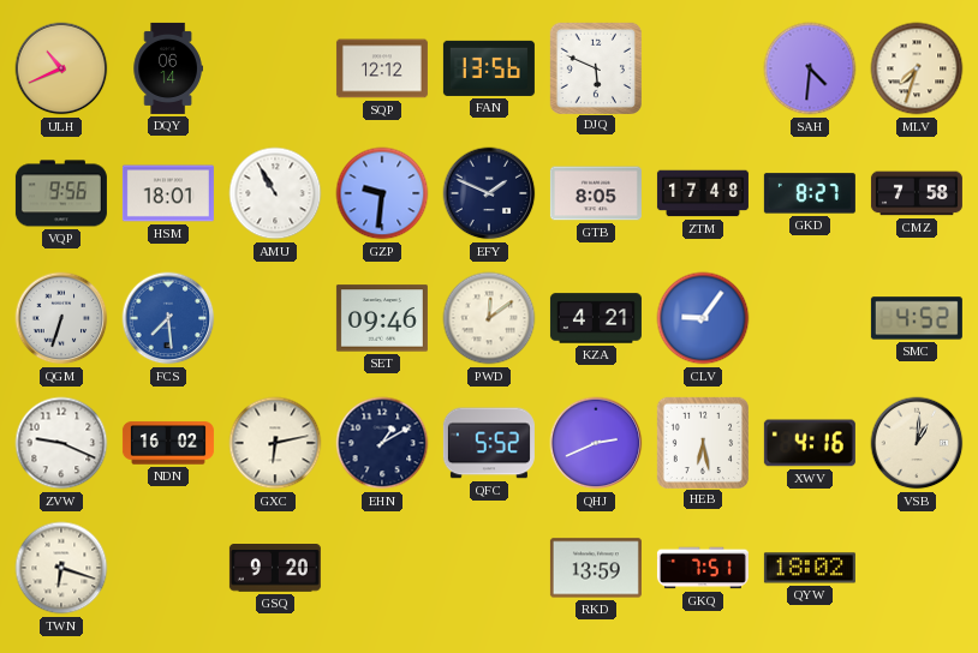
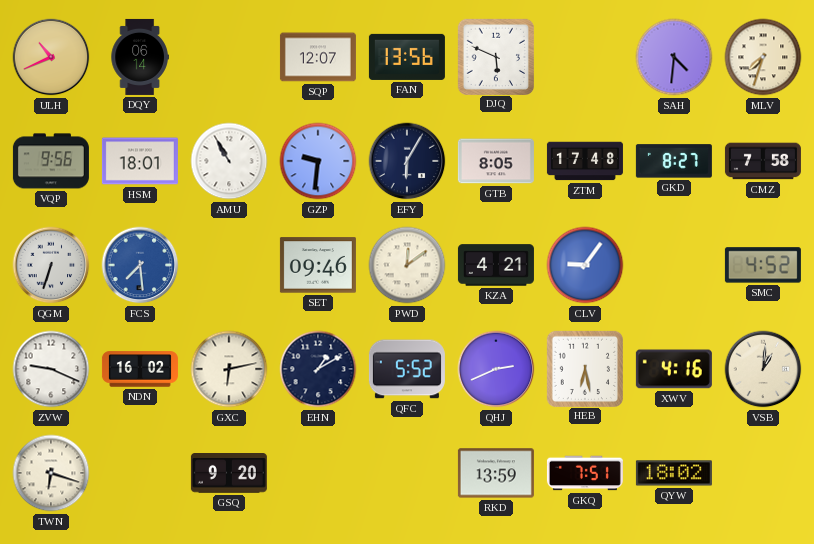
SQP: 12:12 -> 12:07 (318, 57)
EFY: 1:49 -> 6:05 (407, 161)
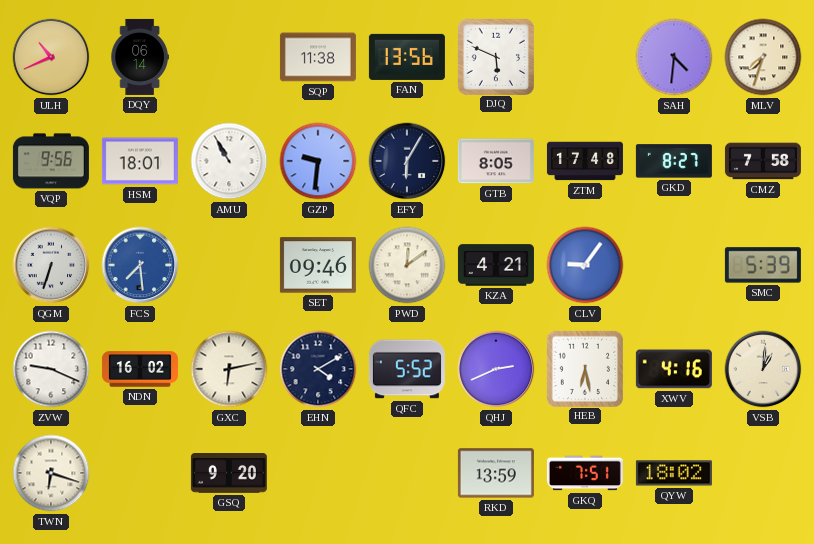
SQP: 12:07 -> 11:38 (318, 57)
SMC: 4:52 -> 5:39 (763, 265)
EHN: 1:10 -> 4:10 (318, 369)
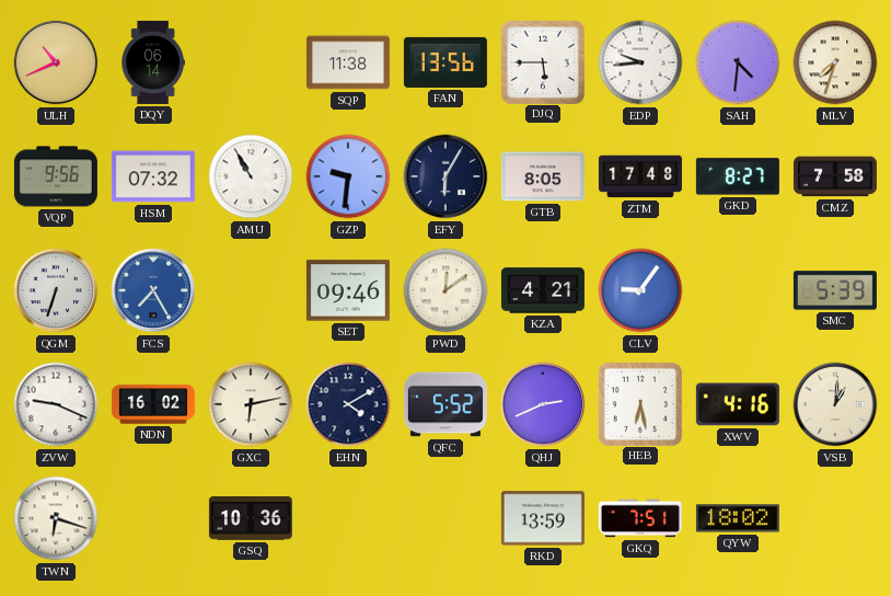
DJQ: 5:49 -> 5:45 (542, 61)
EDP: none -> 9:44 (640, 62)
HSM: 18:01 -> 07:32 (153, 176)
FCS: 7:29 -> 7:25 (153, 290)
GSQ: 9:20 -> 10:36 (251, 518)
